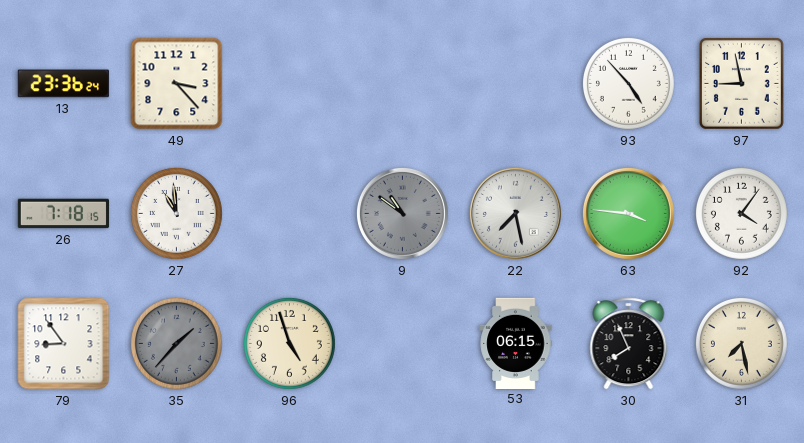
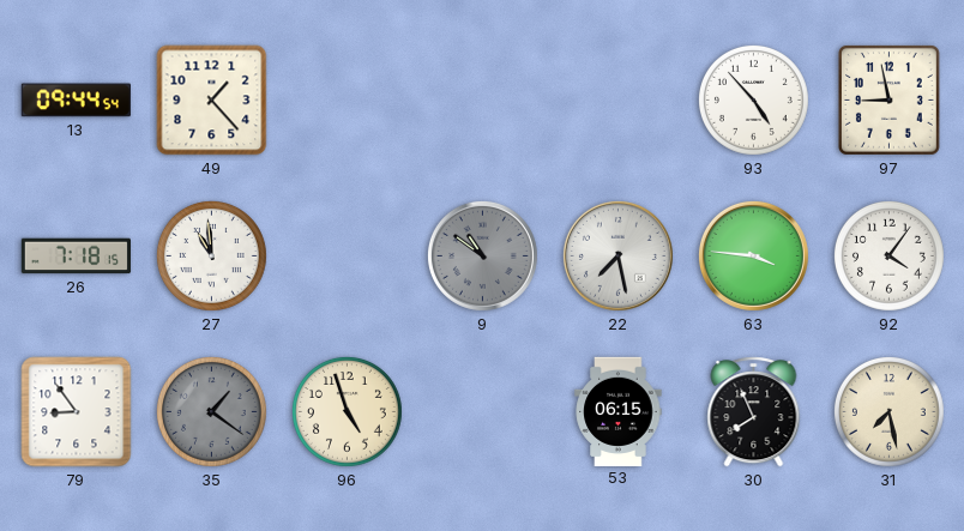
13: 23:36 -> 09:44 (76, 101)
49: 3:23 -> 1:23 (212, 101)
35: 1:37 -> 1:21 (211, 411)
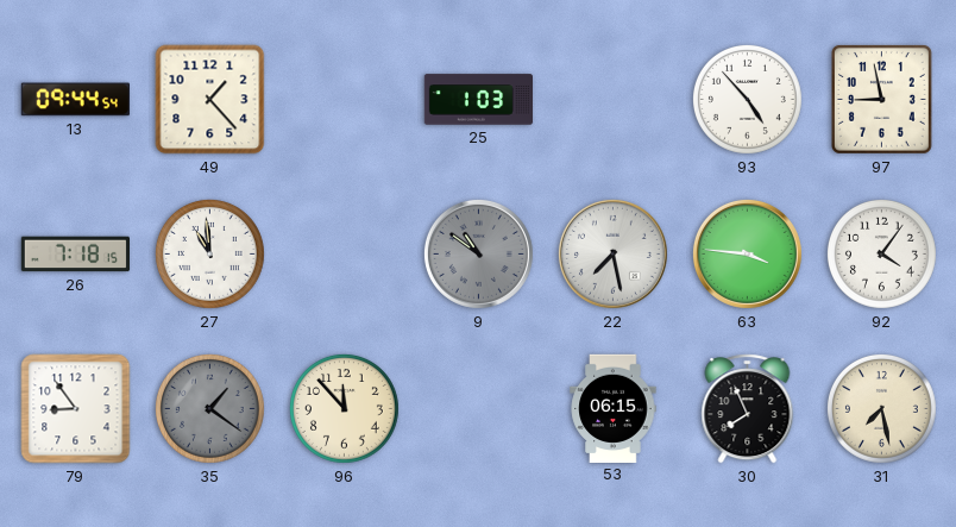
25: none -> 1:03 (478, 100)
96: 4:57 -> 11:53 (344, 408)
